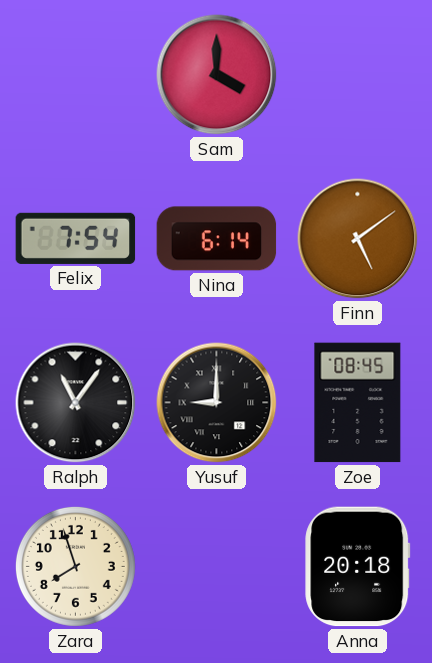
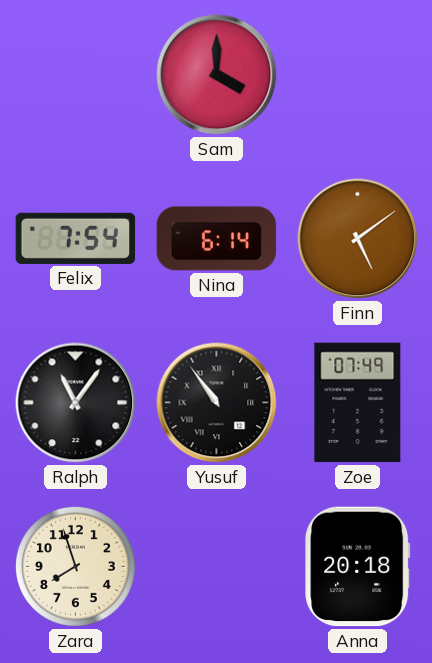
Yusuf: 9:00 -> 10:54 (217, 403)
Zoe: 08:45 -> 07:49 (358, 403)
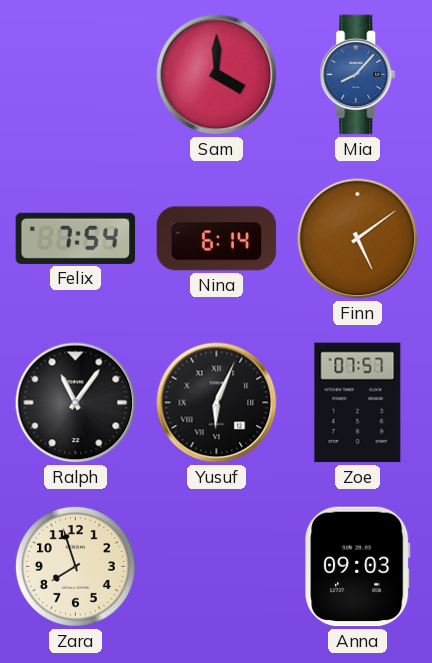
Mia: none -> 8:07 (358, 75)
Yusuf: 10:54 -> 6:04 (217, 403)
Zoe: 07:49 -> 07:57 (358, 403)
Anna: 20:18 -> 09:03 (358, 567)
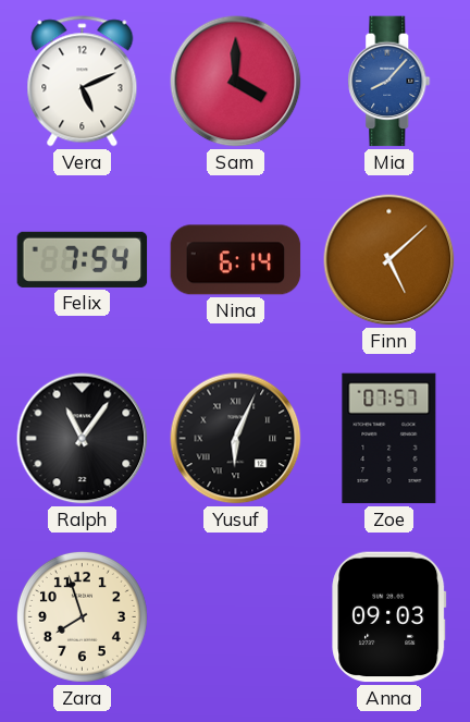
Vera: none -> 5:11 (83, 82)
Finn: 5:09 -> 5:08 (389, 260)
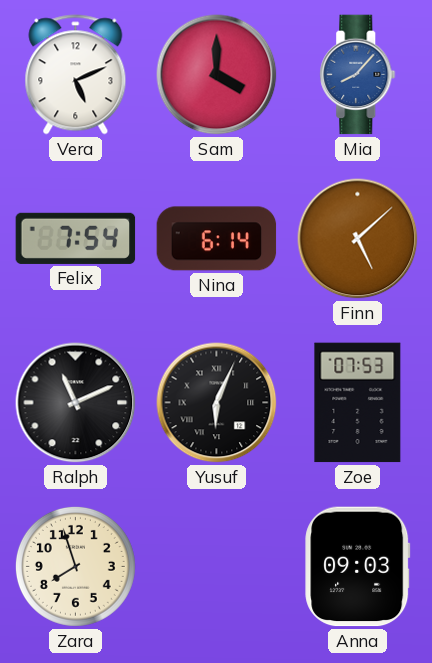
Ralph: 11:06 -> 11:11 (76, 403)
Zoe: 07:57 -> 07:53 (358, 403)
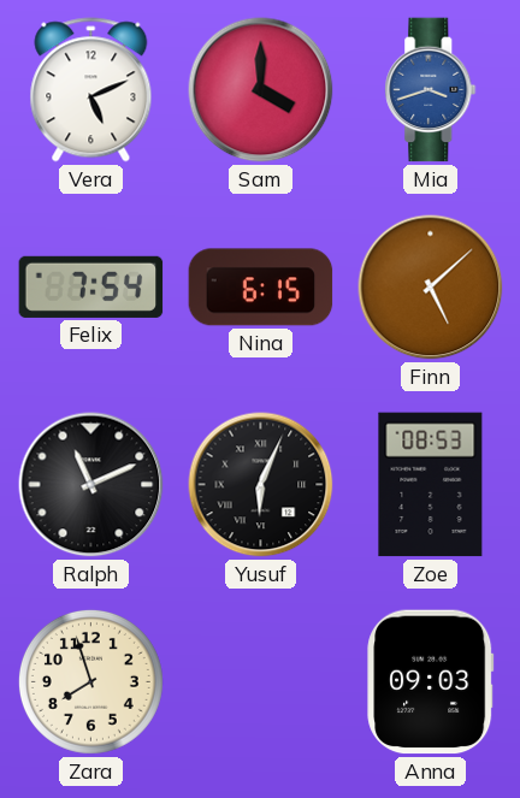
Mia: 8:07 -> 3:42 (431, 90)
Nina: 6:14 -> 6:15 (261, 288)
Zoe: 07:53 -> 08:53 (431, 485)
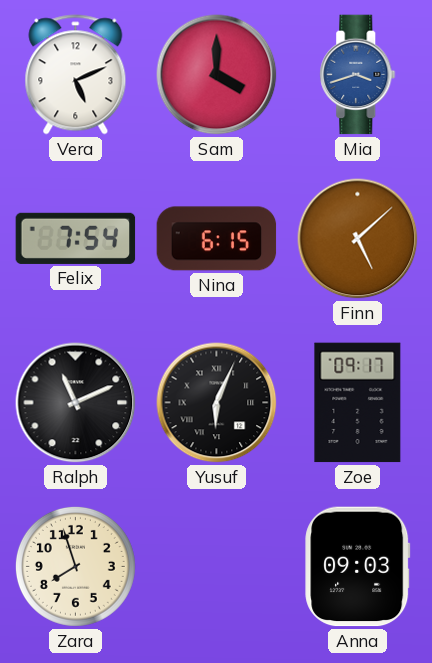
Zoe: 08:53 -> 09:17 (358, 403)
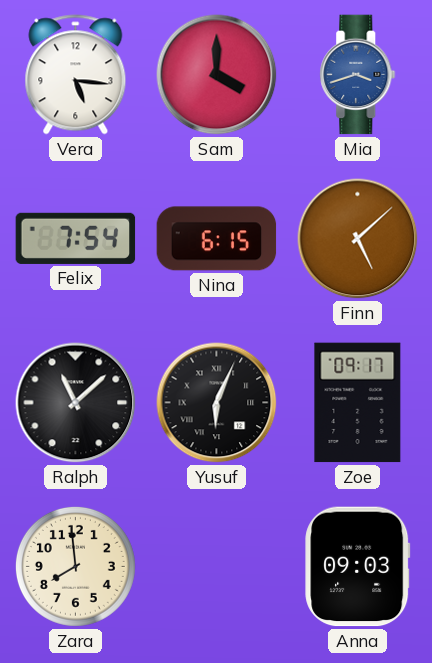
Vera: 5:11 -> 5:16 (76, 75)
Ralph: 11:11 -> 11:08 (76, 403)
Zara: 7:57 -> 7:59 (75, 566)
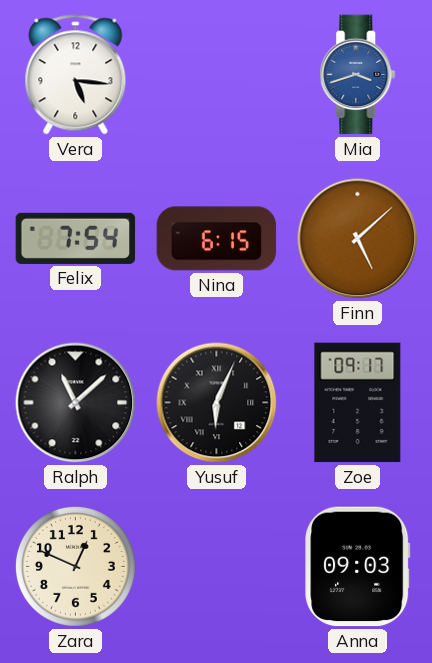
Sam: 4:00 -> none (217, 75)
Zara: 7:59 -> 12:49 (75, 566)
